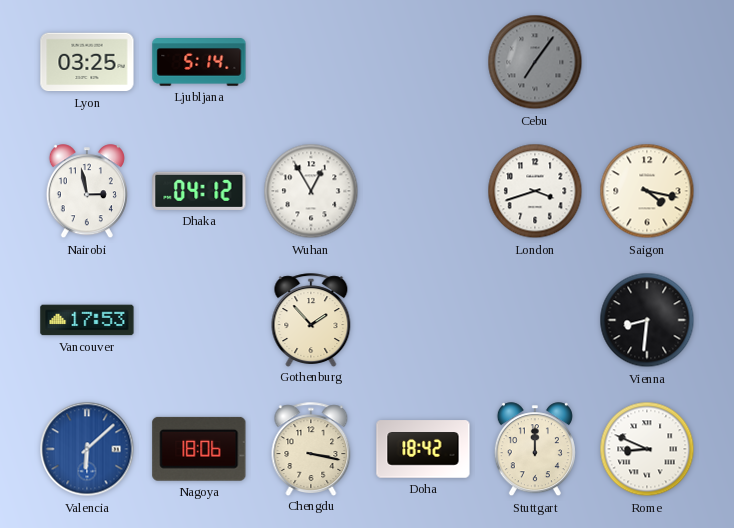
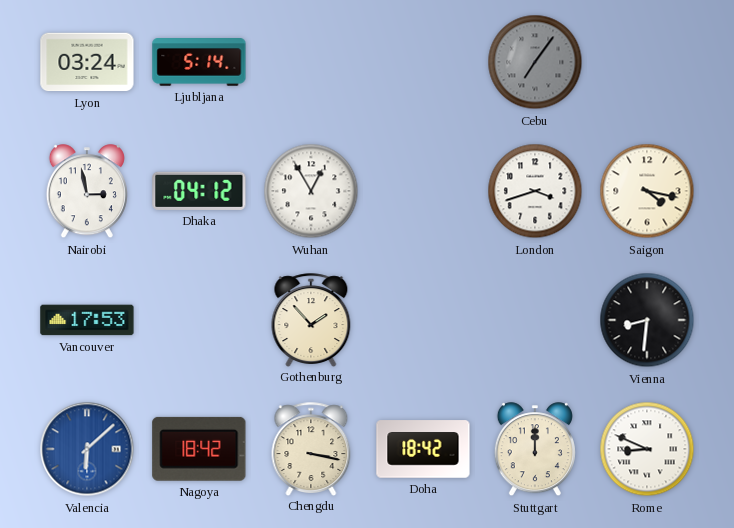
Lyon: 03:25 -> 03:24 (87, 62)
Nagoya: 18:06 -> 18:42 (199, 449)
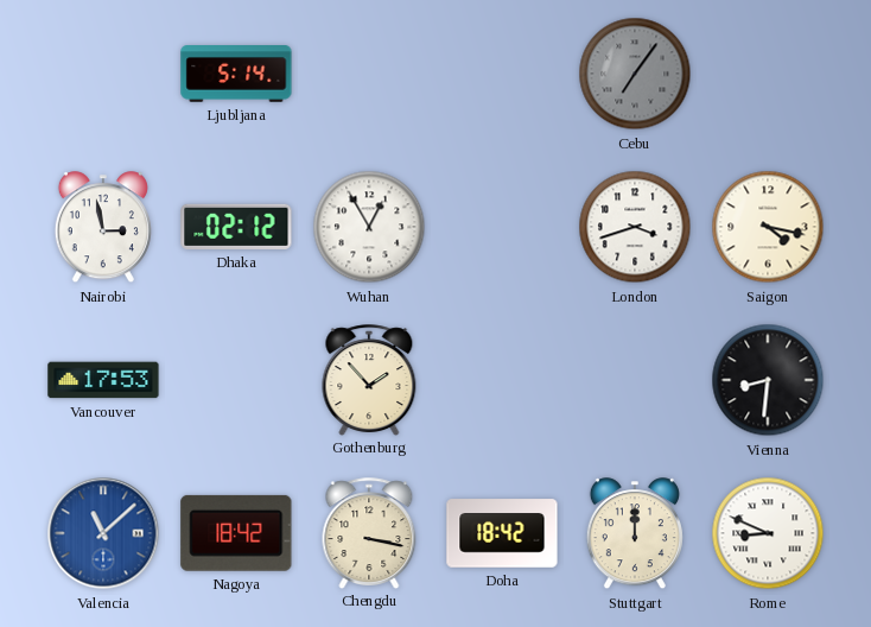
Lyon: 03:24 -> none (87, 62)
Dhaka: 04:12 -> 02:12 (236, 227)
Valencia: 6:08 -> 11:08 (103, 533)
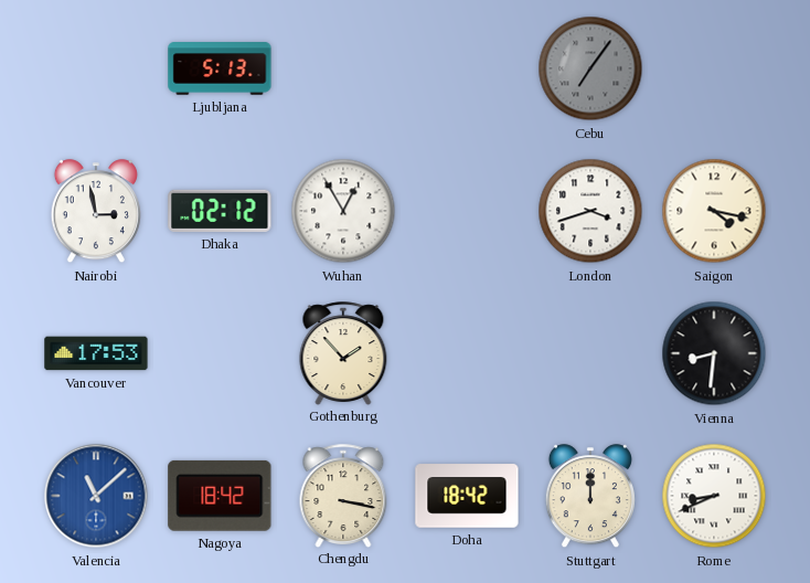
Ljubljana: 5:14 -> 5:13 (220, 70)
Rome: 8:49 -> 8:41 (714, 496)
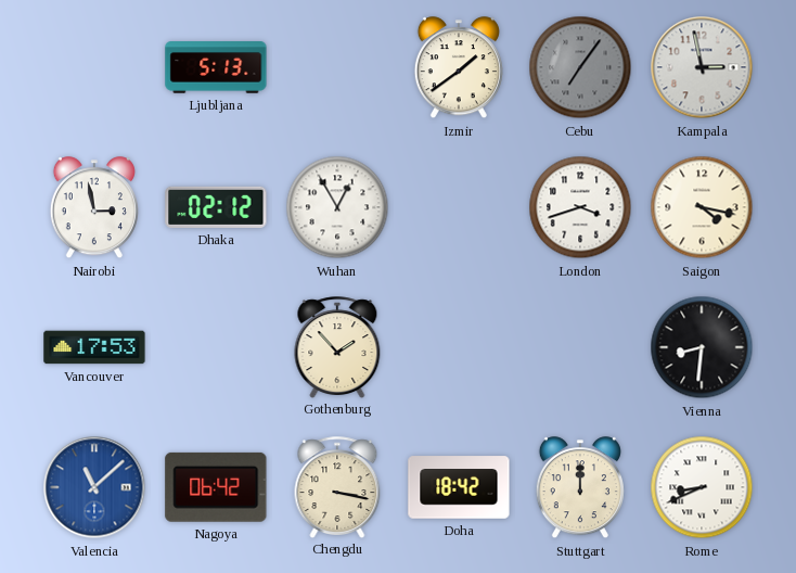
Izmir: none -> 1:39 (459, 68)
Kampala: none -> 2:58 (702, 67)
Nagoya: 18:42 -> 06:42 (216, 487)
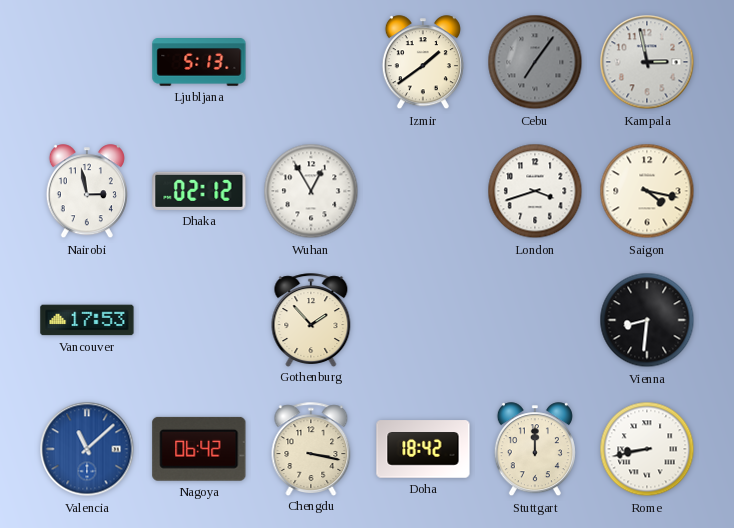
Rome: 8:41 -> 8:43 (647, 449)
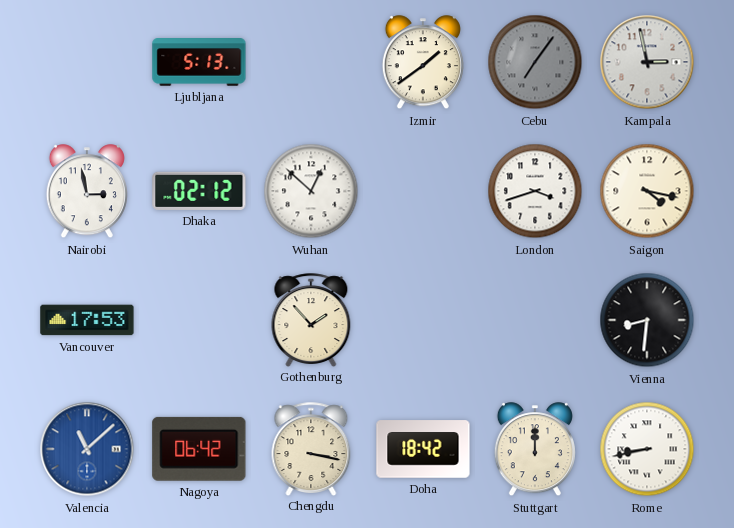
Wuhan: 12:55 -> 12:52 (311, 191)
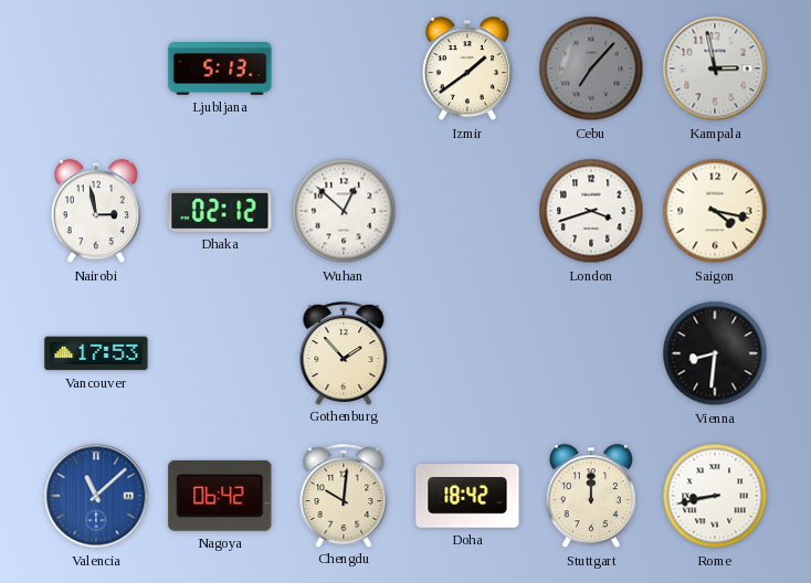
Cebu: 7:06 -> 7:07 (591, 68)
Chengdu: 3:17 -> 10:01 (344, 496)
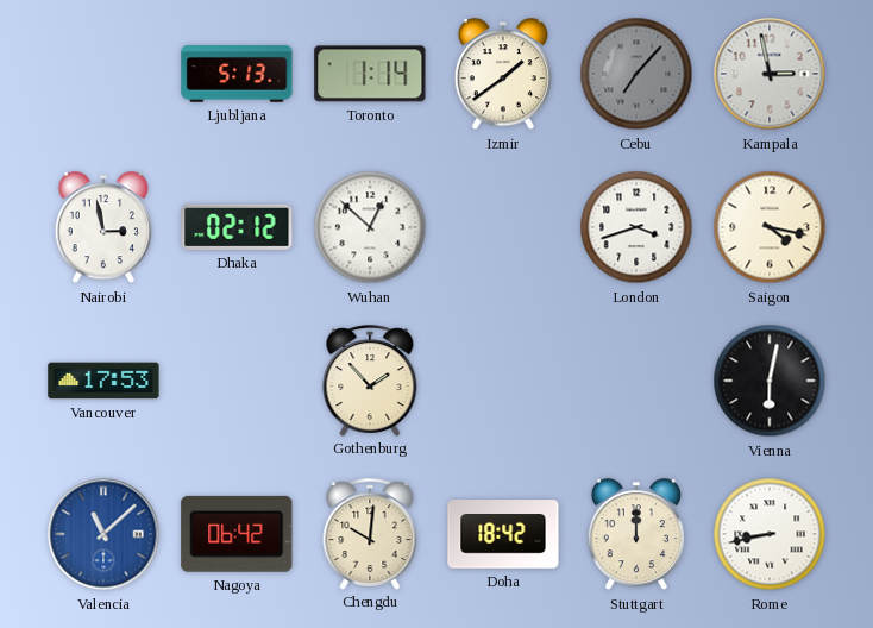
Toronto: none -> 1:14 (370, 74)
Vienna: 8:31 -> 6:02 (770, 381)
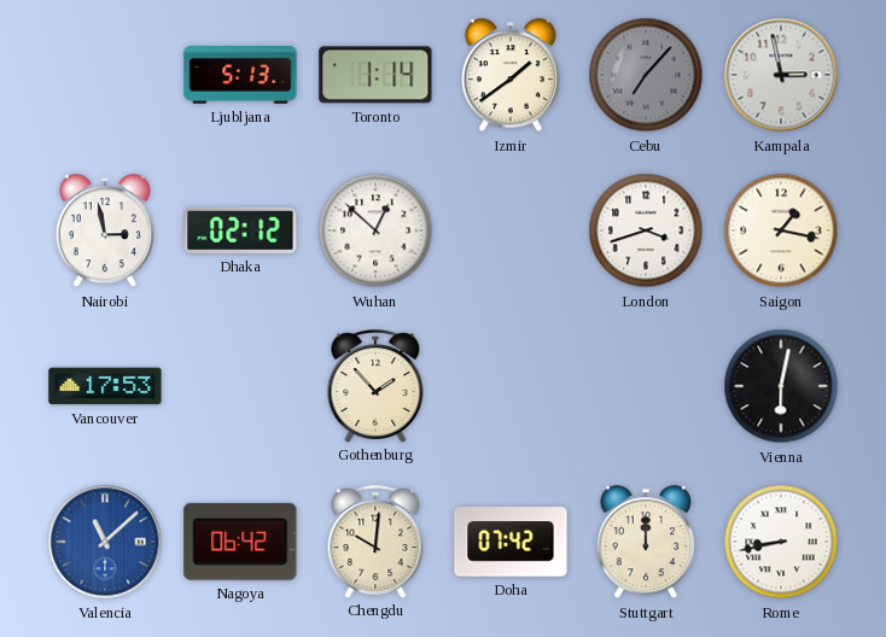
Saigon: 4:17 -> 1:17 (781, 230)
Doha: 18:42 -> 07:42 (511, 542)
